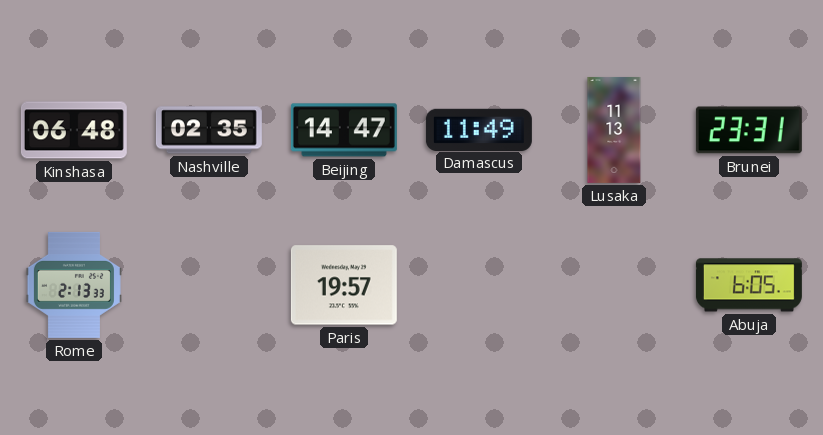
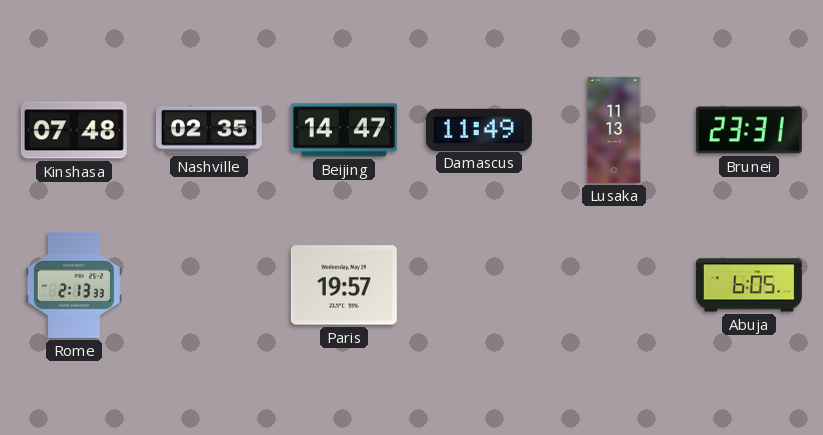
Kinshasa: 06:48 -> 07:48 (74, 130)
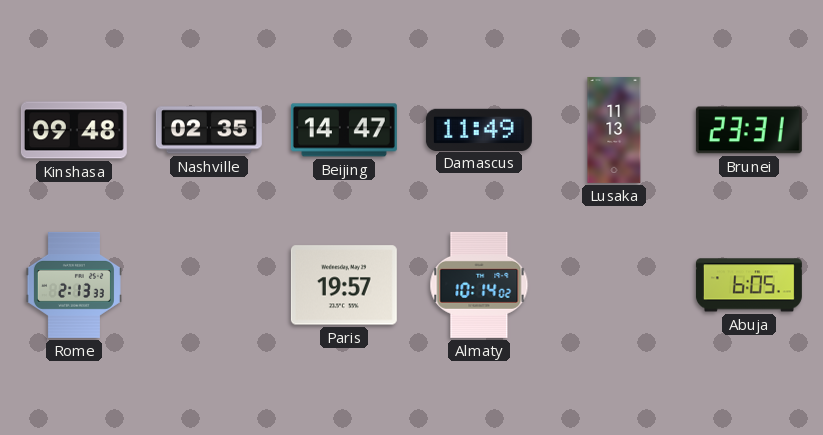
Kinshasa: 07:48 -> 09:48 (74, 130)
Almaty: none -> 10:14 (479, 285)
